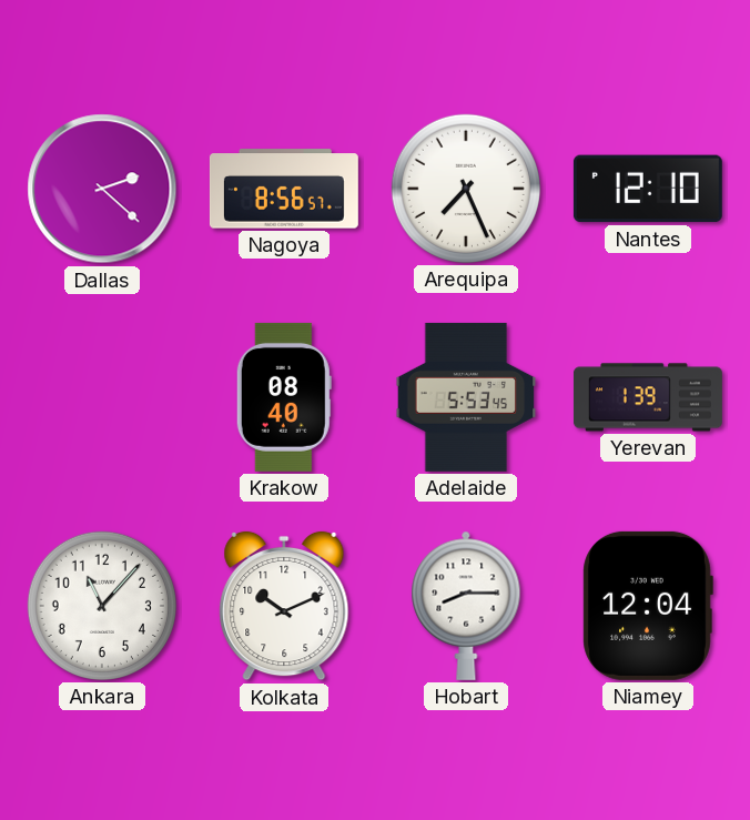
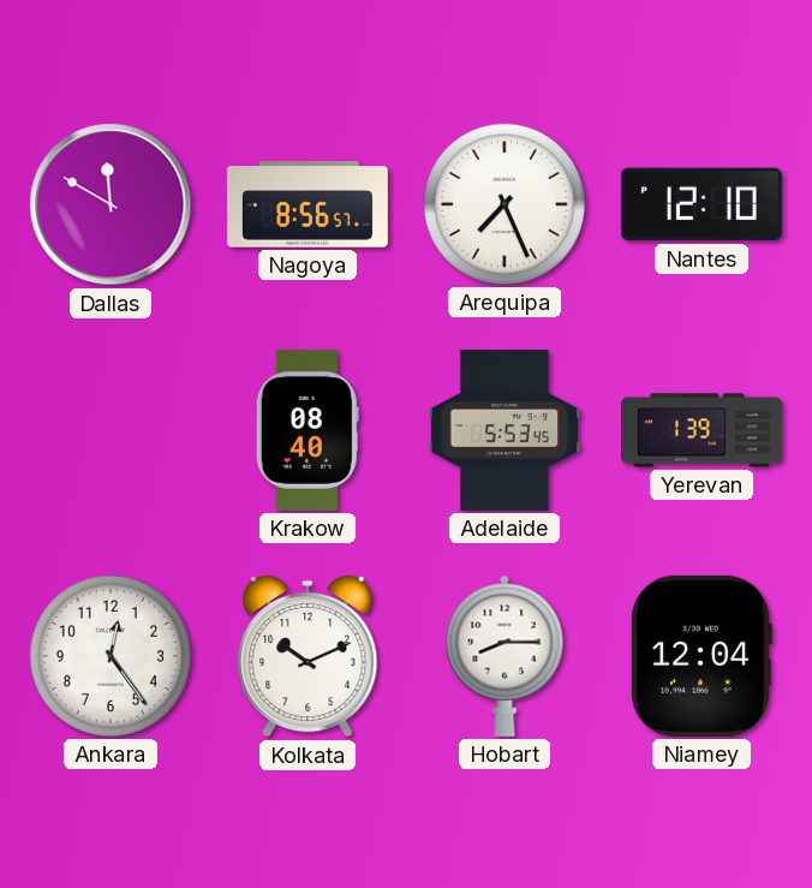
Dallas: 2:22 -> 11:50 (111, 204)
Ankara: 11:07 -> 12:24 (111, 656)
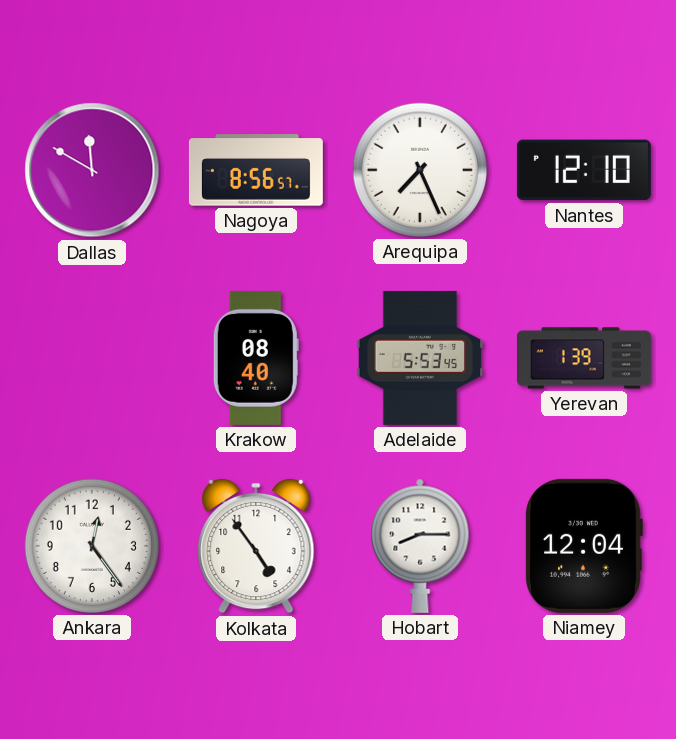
Kolkata: 10:11 -> 4:54 (256, 546)
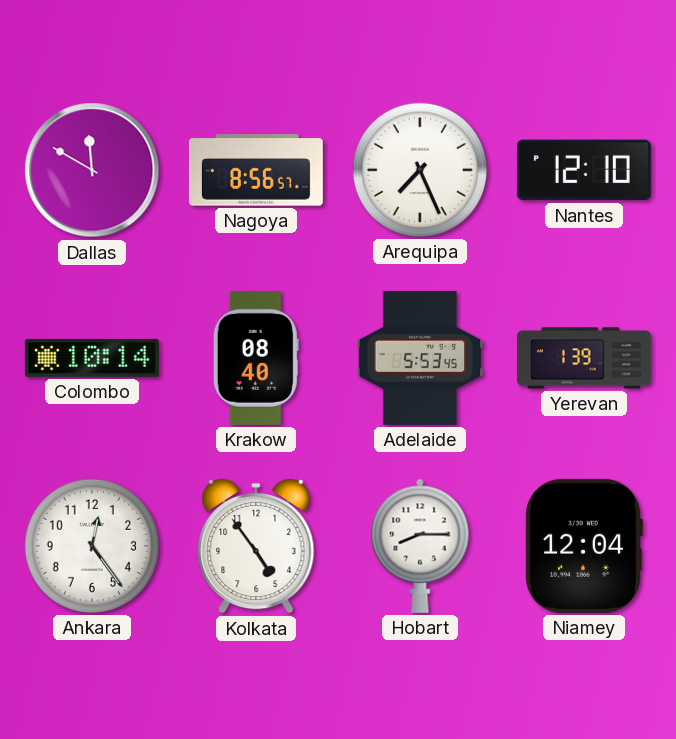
Colombo: none -> 10:14 (92, 358)
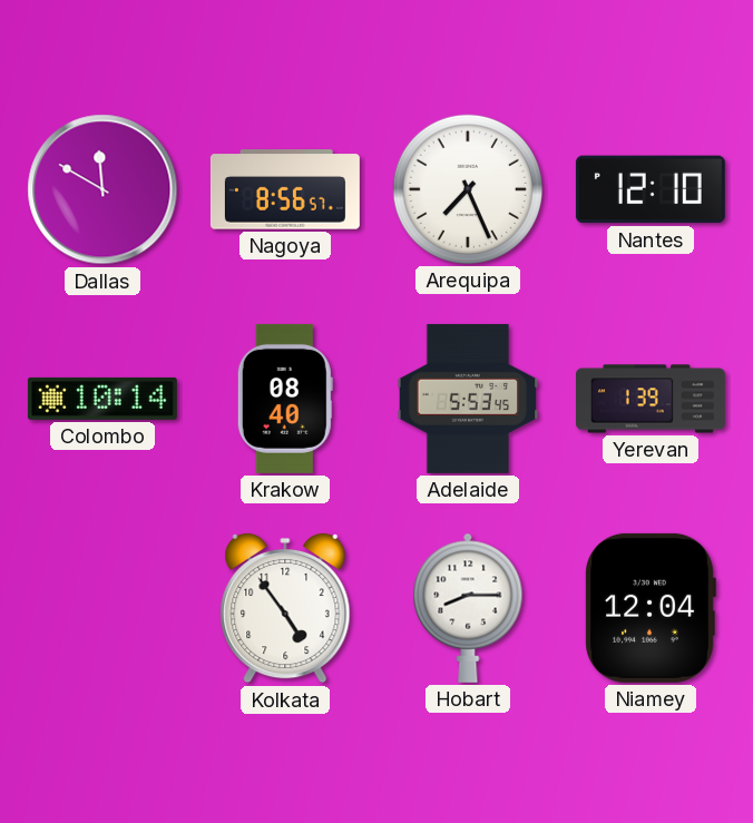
Ankara: 12:24 -> none (92, 546)
